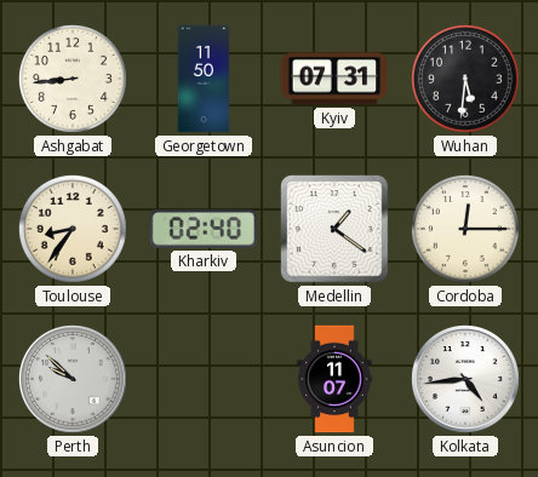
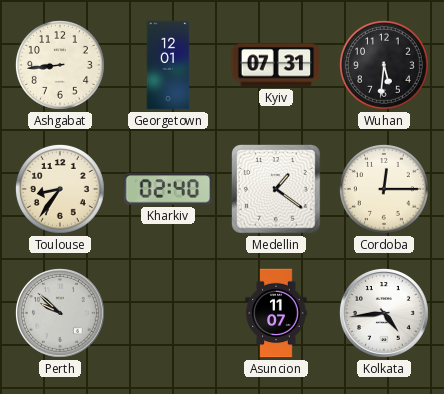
Georgetown: 11:50 -> 12:01 (168, 65)
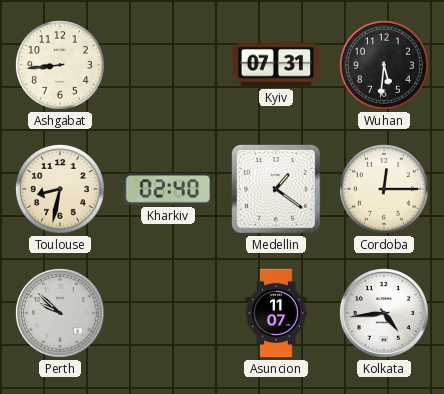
Georgetown: 12:01 -> none (168, 65)
Toulouse: 8:36 -> 8:32 (60, 189)
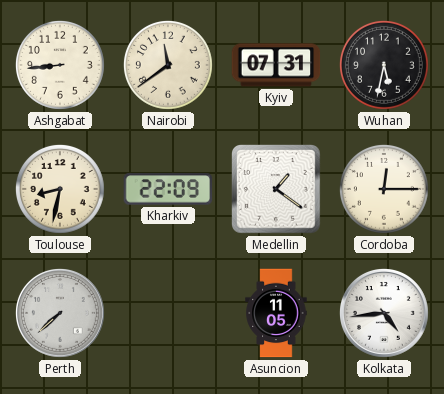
Nairobi: none -> 11:39 (168, 65)
Wuhan: 5:31 -> 5:32 (384, 65)
Kharkiv: 02:40 -> 22:09 (168, 189)
Perth: 9:52 -> 7:38 (61, 314)
Asuncion: 11:07 -> 11:05 (276, 313)
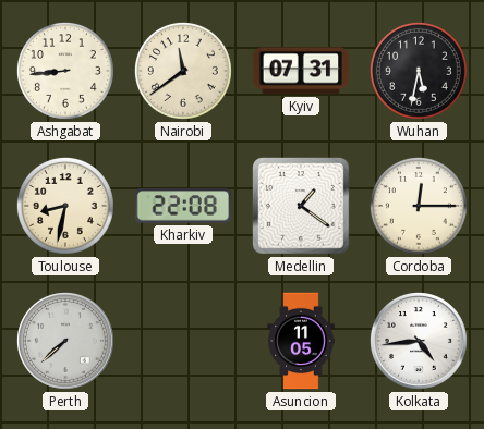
Kharkiv: 22:09 -> 22:08 (183, 206)
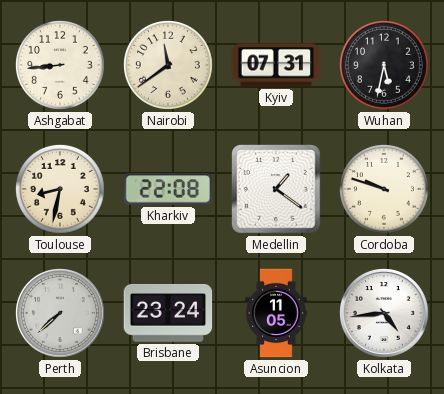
Cordoba: 12:15 -> 9:48 (384, 189)
Brisbane: none -> 23:24 (168, 314)
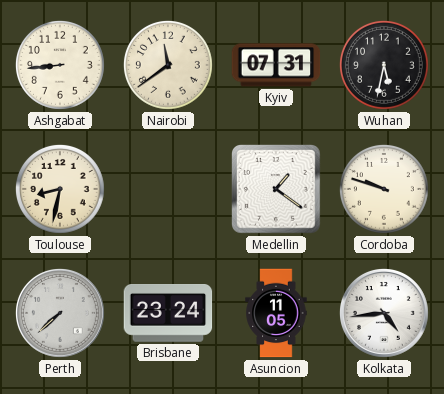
Kharkiv: 22:08 -> none (168, 189)
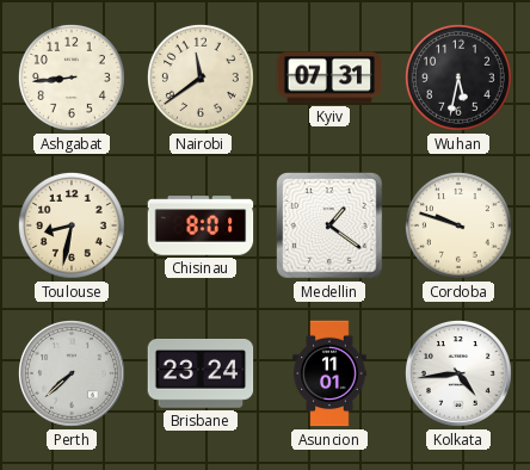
Chisinau: none -> 8:01 (201, 225)
Asuncion: 11:05 -> 11:01 (329, 373)
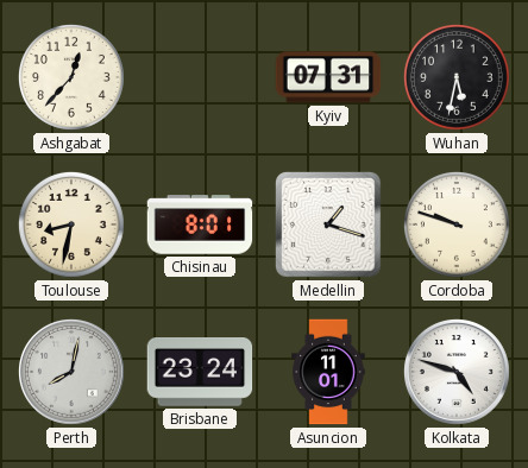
Ashgabat: 8:44 -> 12:37 (71, 77)
Nairobi: 11:39 -> none (201, 78)
Medellin: 1:21 -> 1:18 (329, 226)
Perth: 7:38 -> 8:02 (73, 373)
Kolkata: 4:44 -> 4:48 (458, 373)
